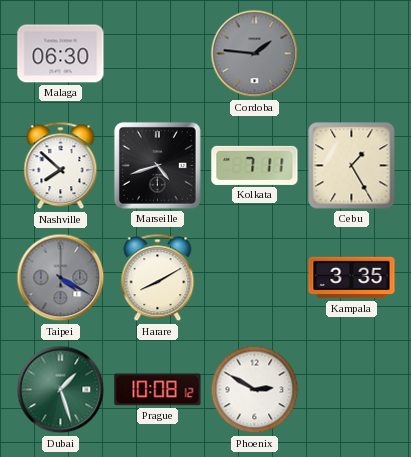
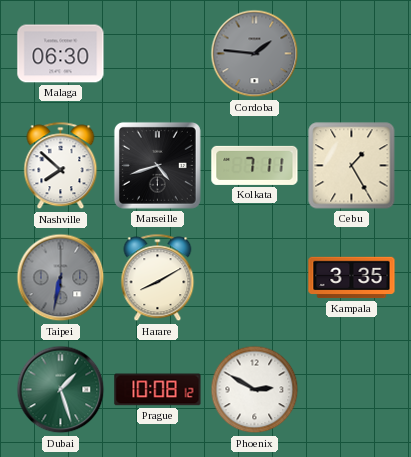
Taipei: 4:20 -> 6:32 (61, 278)
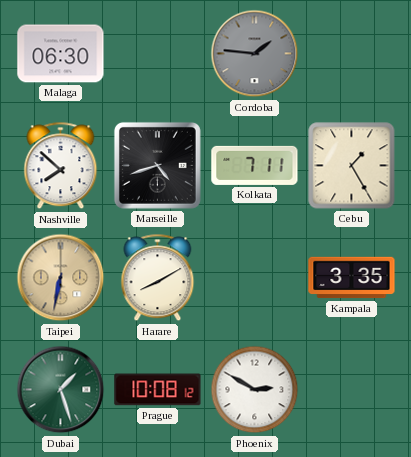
Taipei dial: grey -> champagne (61, 278)
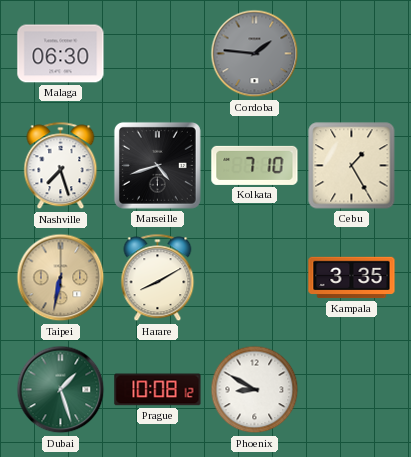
Nashville: 7:52 -> 7:27 (61, 166)
Kolkata: 7:11 -> 7:10 (255, 165)
Phoenix: 2:50 -> 8:50 (255, 390)
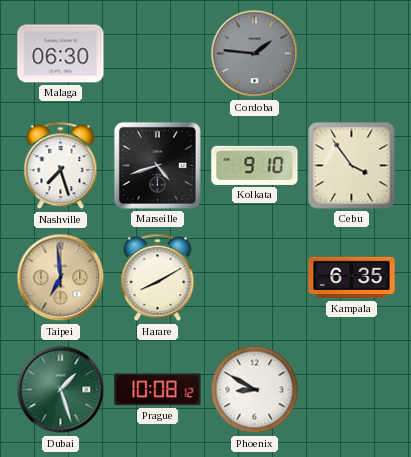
Kolkata: 7:10 -> 9:10 (255, 165)
Cebu: 1:25 -> 3:54 (352, 166)
Taipei: 6:32 -> 6:59 (61, 278)
Kampala: 3:35 -> 6:35 (352, 278)
